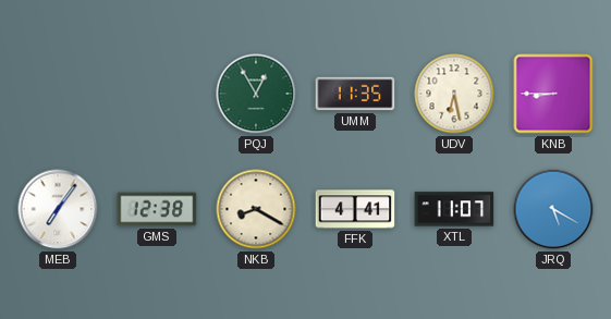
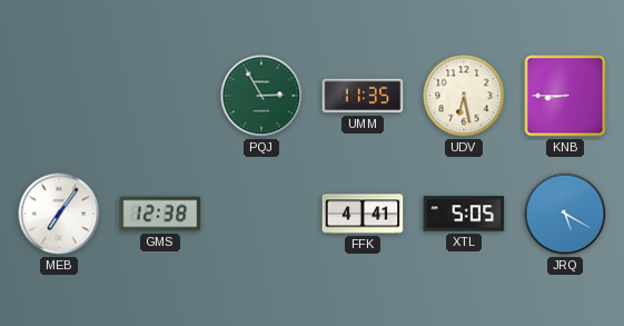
PQJ: 12:55 -> 2:55 (261, 96)
NKB: 8:20 -> none (256, 209)
XTL: 11:07 -> 5:05 (464, 214)
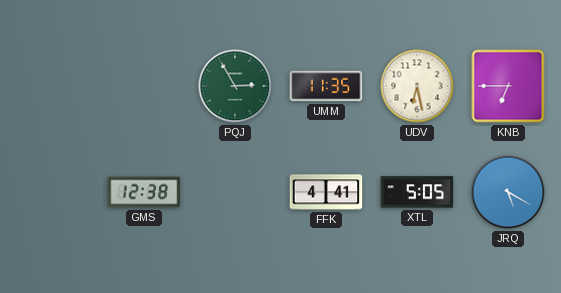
KNB: 8:45 -> 6:45 (508, 86)
MEB: 7:06 -> none (59, 214)
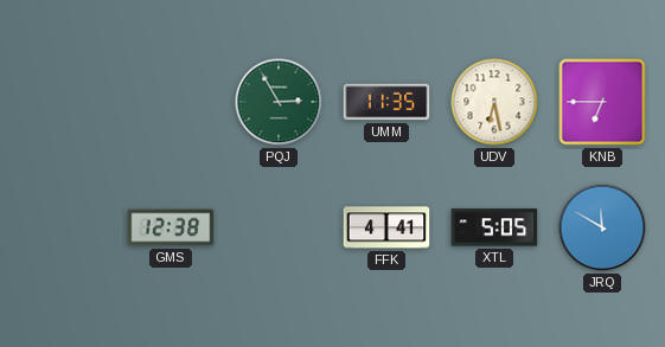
JRQ: 5:20 -> 11:50 (602, 227)
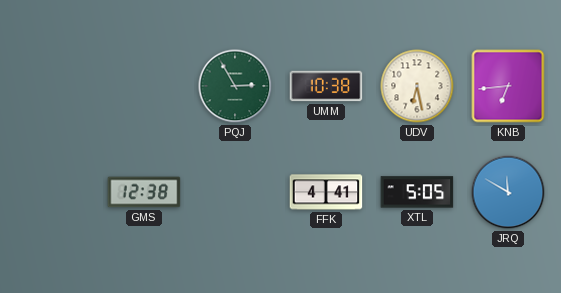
UMM: 11:35 -> 10:38 (326, 86)
KNB: 6:45 -> 6:44 (508, 86)
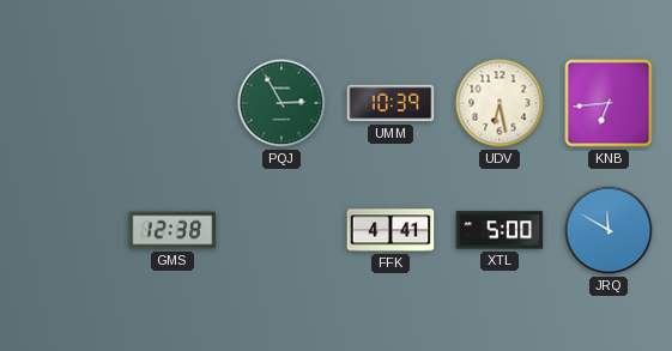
UMM: 10:38 -> 10:39 (391, 103)
XTL: 5:05 -> 5:00 (500, 230)
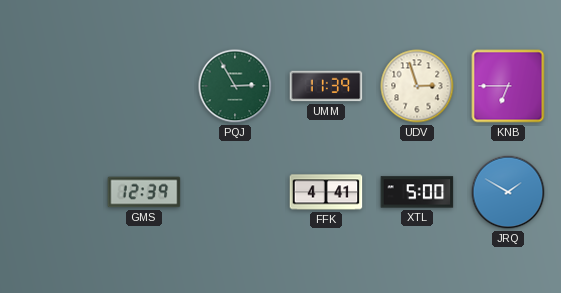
UMM: 10:39 -> 11:39 (326, 86)
UDV: 6:28 -> 2:57 (417, 86)
KNB: 6:44 -> 6:45 (508, 86)
GMS: 12:38 -> 12:39 (144, 192)
JRQ: 11:50 -> 1:50 (508, 192)
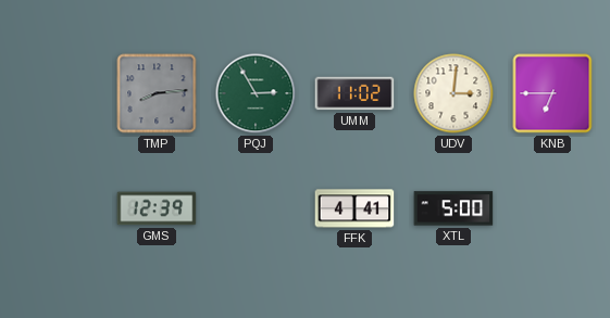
TMP: none -> 8:14 (157, 93)
UMM: 11:39 -> 11:02 (354, 93)
UDV: 2:57 -> 3:01 (453, 93)
JRQ: 1:50 -> none (508, 192)
